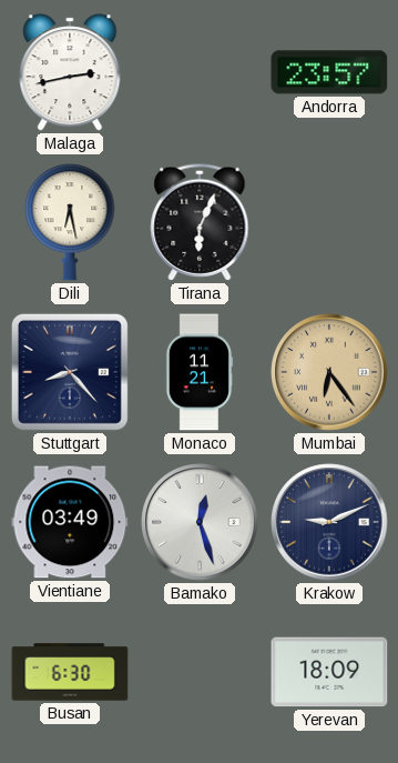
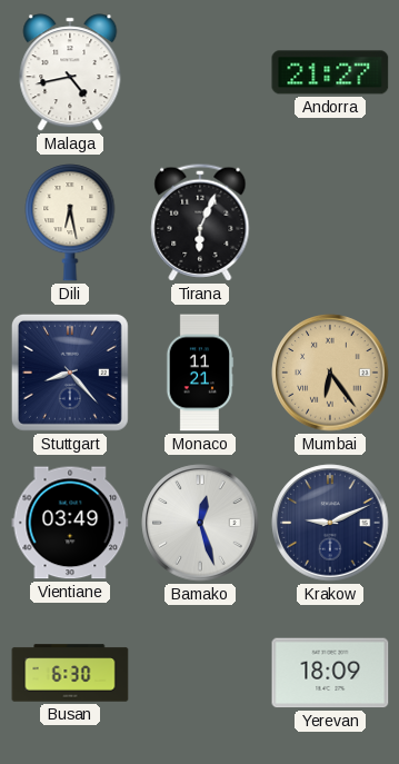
Malaga: 2:43 -> 4:43 (70, 72)
Andorra: 23:57 -> 21:27 (330, 72)
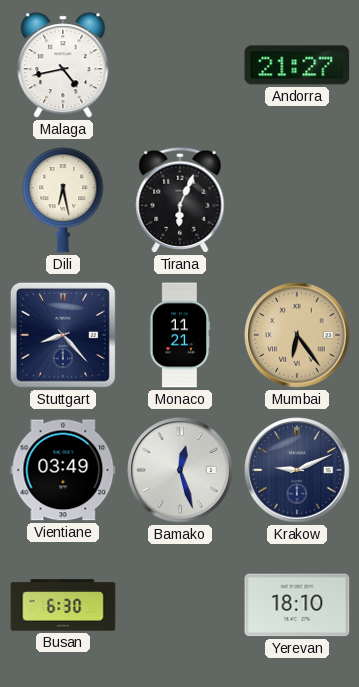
Yerevan: 18:09 -> 18:10 (297, 605)
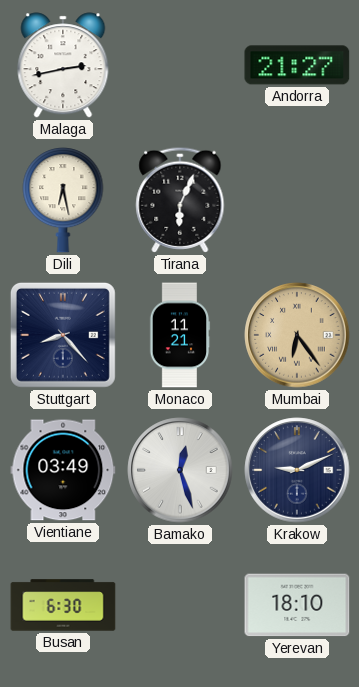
Malaga: 4:43 -> 2:43 (63, 65)
